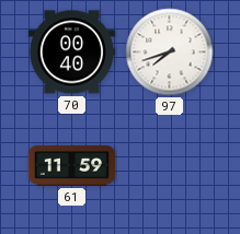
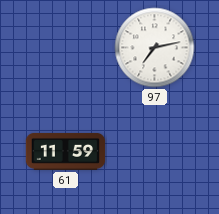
70: 00:40 -> none (72, 52)
97: 7:42 -> 7:13 (155, 48)
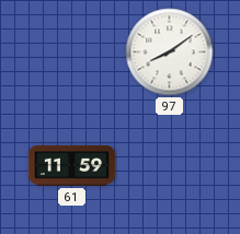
97: 7:13 -> 8:09 (170, 52)
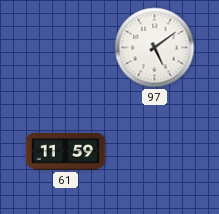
97: 8:09 -> 5:09 (155, 48)
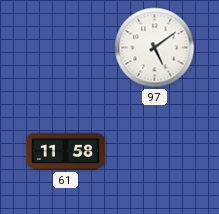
61: 11:59 -> 11:58 (66, 151)
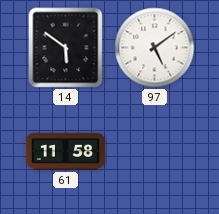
14: none -> 5:51 (66, 48)
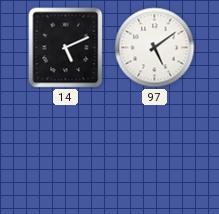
14: 5:51 -> 5:11 (66, 48)
61: 11:58 -> none (66, 151)
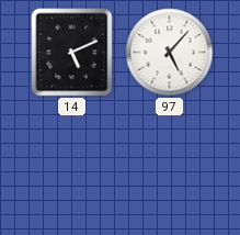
97: 5:09 -> 5:07 (170, 53)
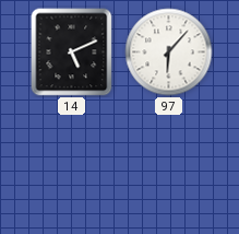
97: 5:07 -> 6:07 (169, 52)
